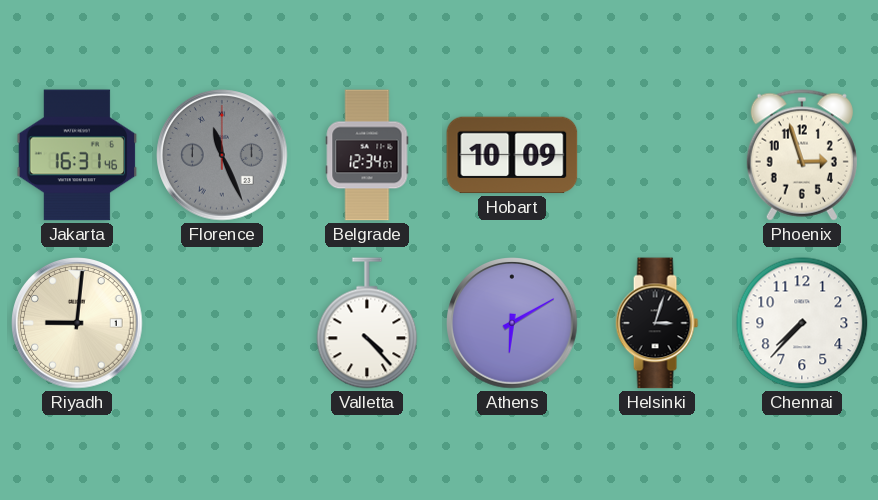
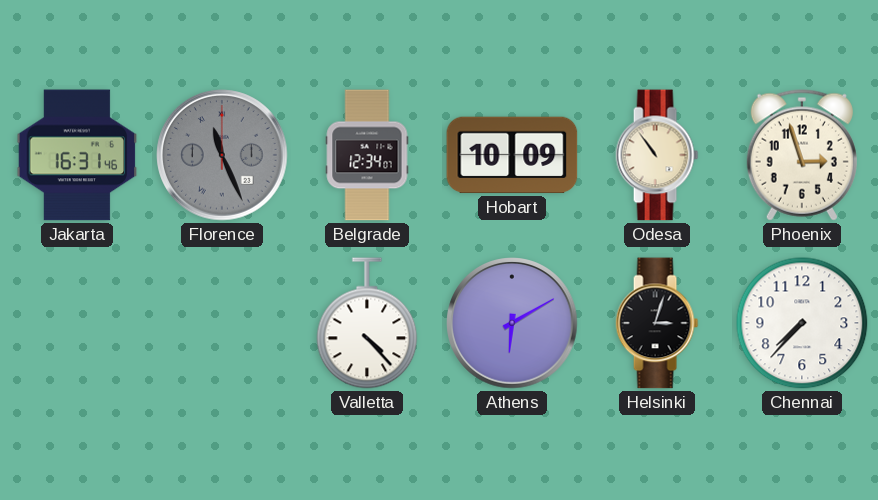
Odesa: none -> 10:54 (657, 155)
Riyadh: 9:01 -> none (77, 323)
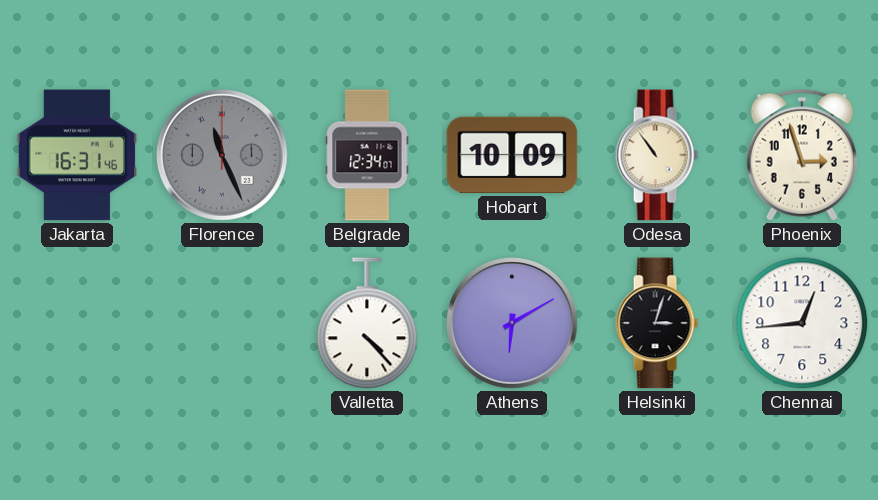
Chennai: 7:37 -> 12:44 (802, 323)
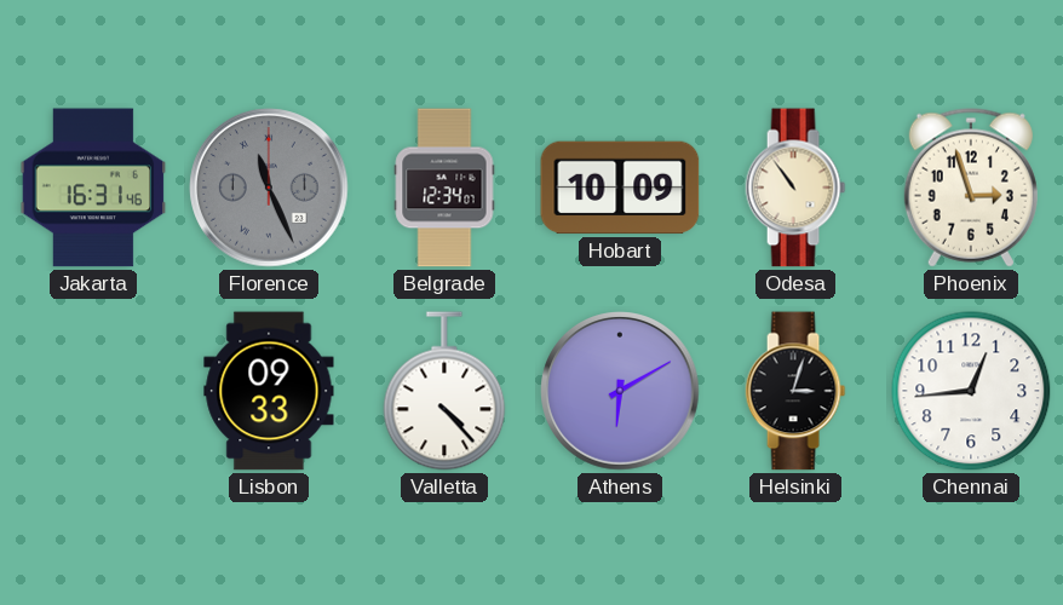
Lisbon: none -> 09:33 (269, 391)
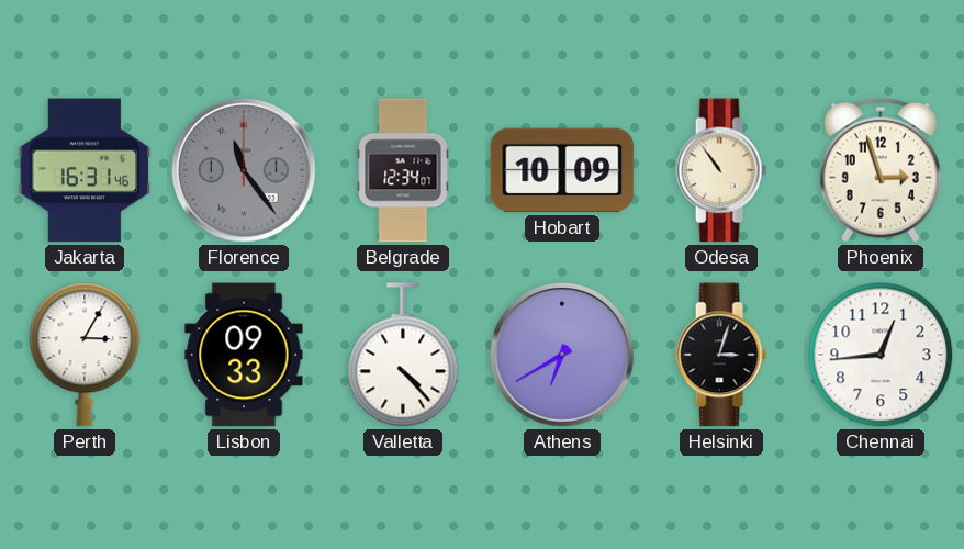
Florence: 11:26 -> 11:24 (244, 170)
Perth: none -> 3:05 (85, 355)
Athens: 6:10 -> 6:40 (562, 355)
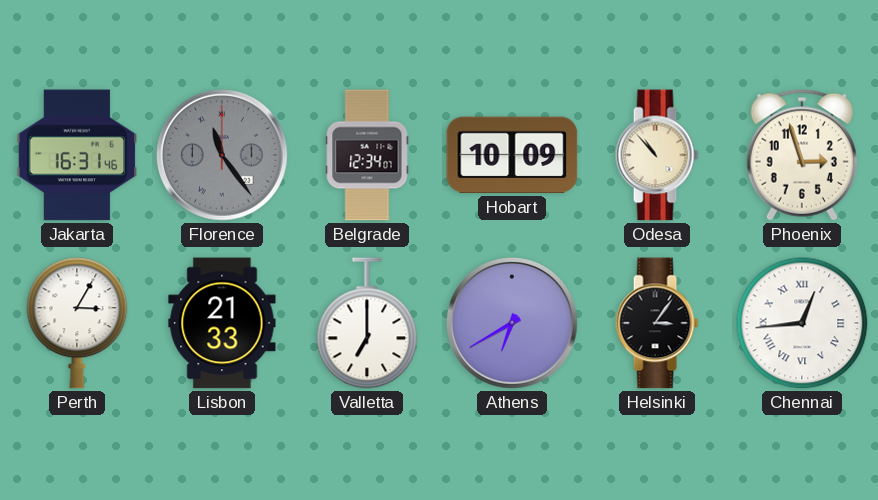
Odesa: 10:54 -> 10:53 (657, 155)
Lisbon: 09:33 -> 21:33 (222, 323)
Valletta: 4:23 -> 7:00 (367, 323)
Helsinki: 3:03 -> 3:06 (657, 323)
Chennai numerals: Arabic -> Roman (802, 323)
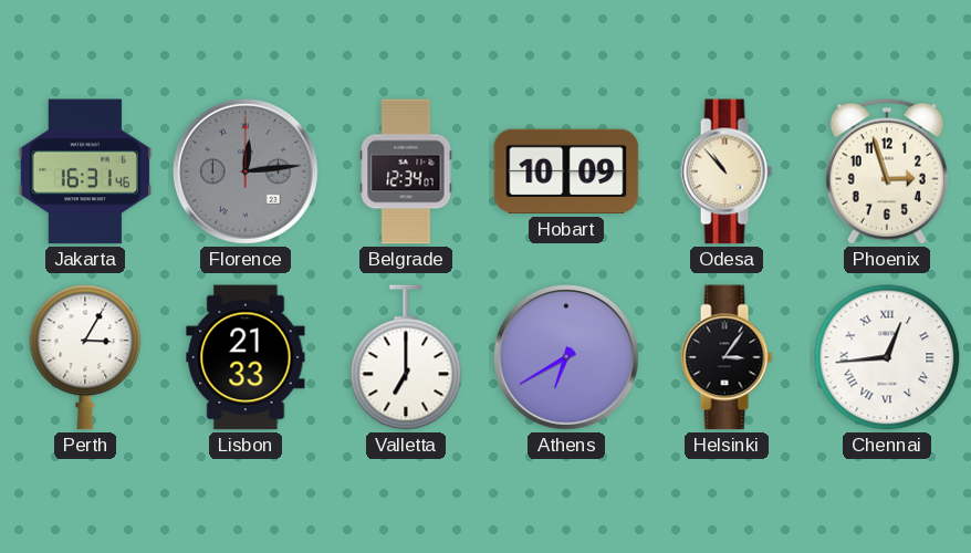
Florence: 11:24 -> 12:14 (246, 171)
